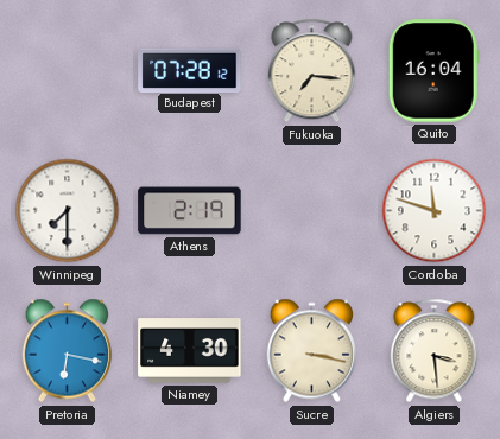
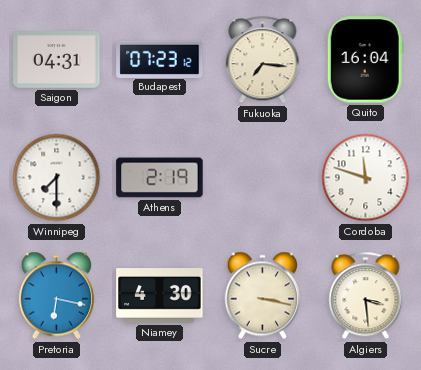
Saigon: none -> 04:31 (57, 60)
Budapest: 07:28 -> 07:23 (160, 59)
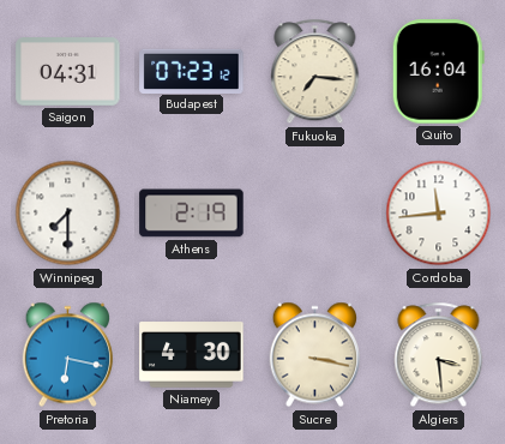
Cordoba: 11:48 -> 11:44 (439, 214)
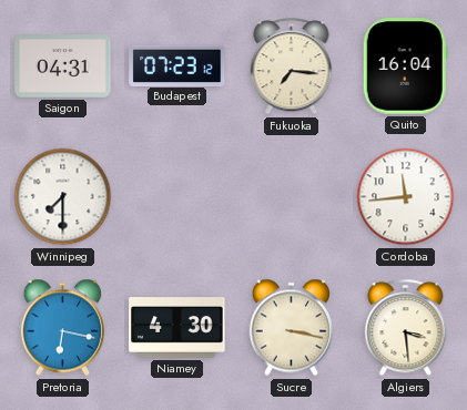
Athens: 2:19 -> none (192, 214)
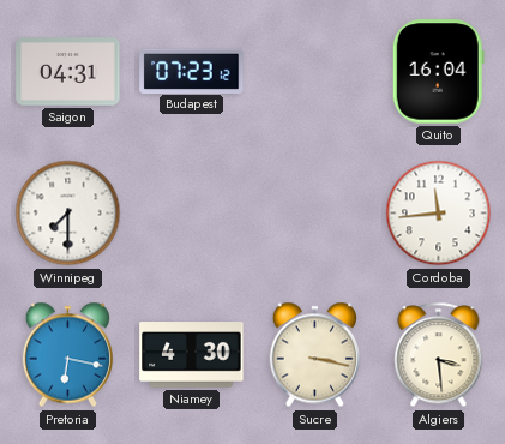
Fukuoka: 7:16 -> none (292, 66)
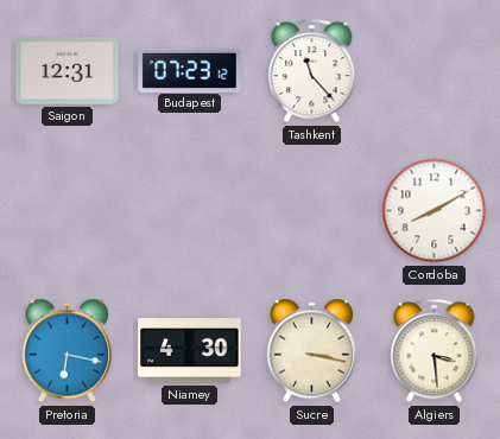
Saigon: 04:31 -> 12:31 (68, 71)
Tashkent: none -> 11:23 (312, 71)
Quito: 16:04 -> none (438, 72)
Winnipeg: 7:30 -> none (68, 214)
Cordoba: 11:44 -> 8:10 (435, 211)
